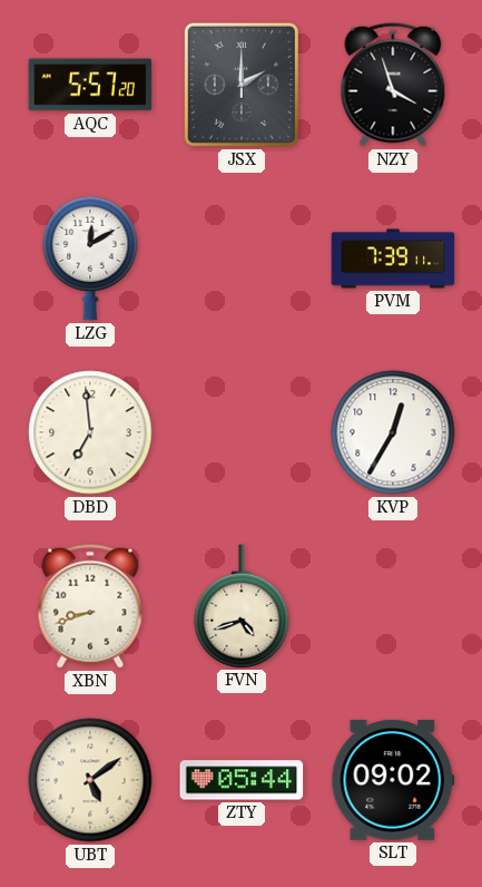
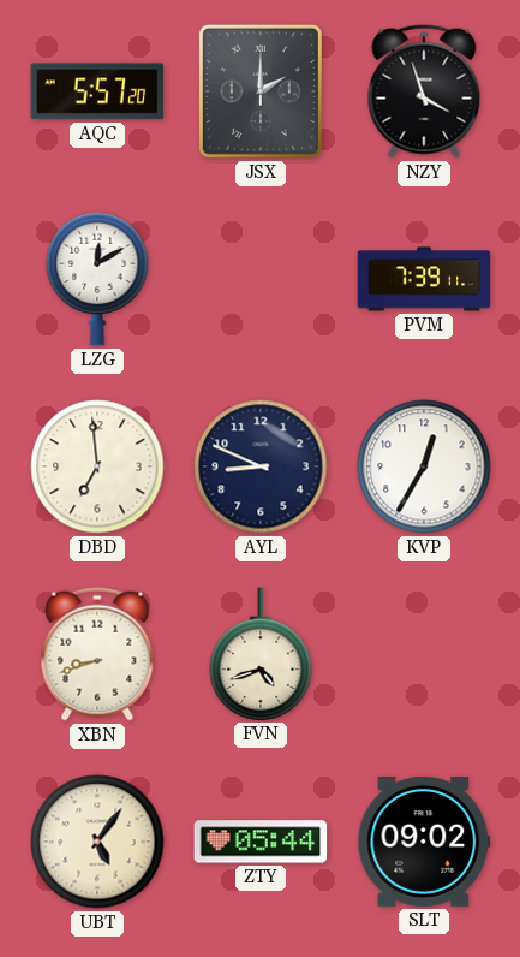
AYL: none -> 8:49 (261, 466)
UBT: 5:09 -> 5:06 (97, 842)
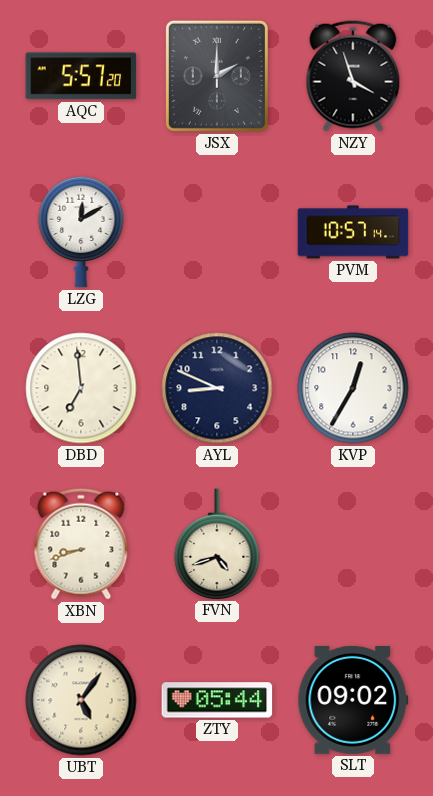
PVM: 7:39 -> 10:57 (353, 232)
